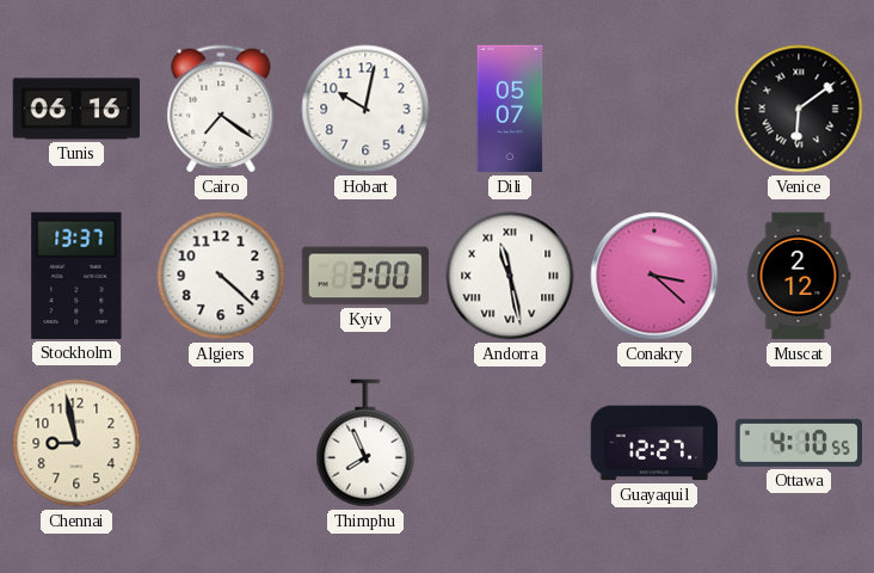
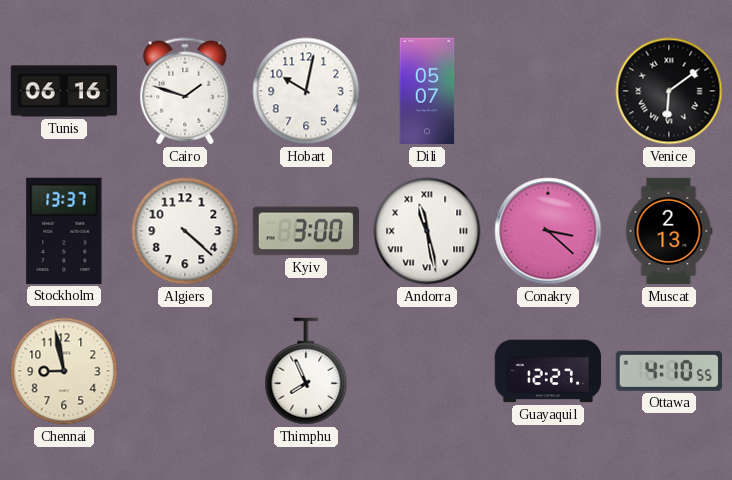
Cairo: 7:21 -> 1:48 (185, 91)
Muscat: 2:12 -> 2:13 (669, 231)
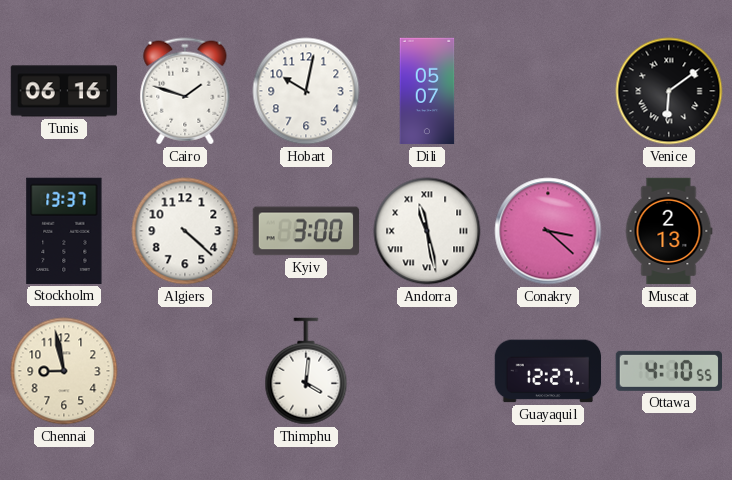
Thimphu: 7:56 -> 4:01 (306, 371)
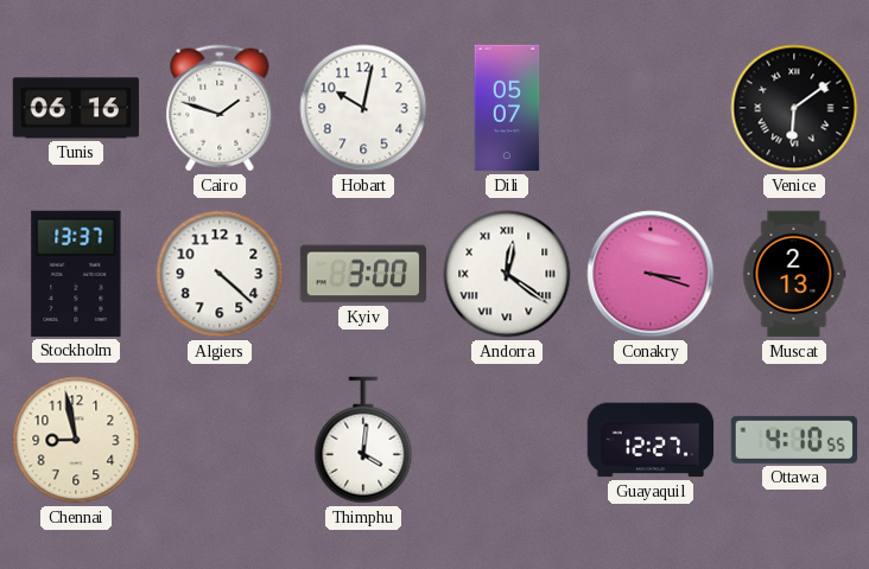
Andorra: 11:28 -> 12:21 (507, 274)
Conakry: 3:22 -> 3:18 (651, 274)
